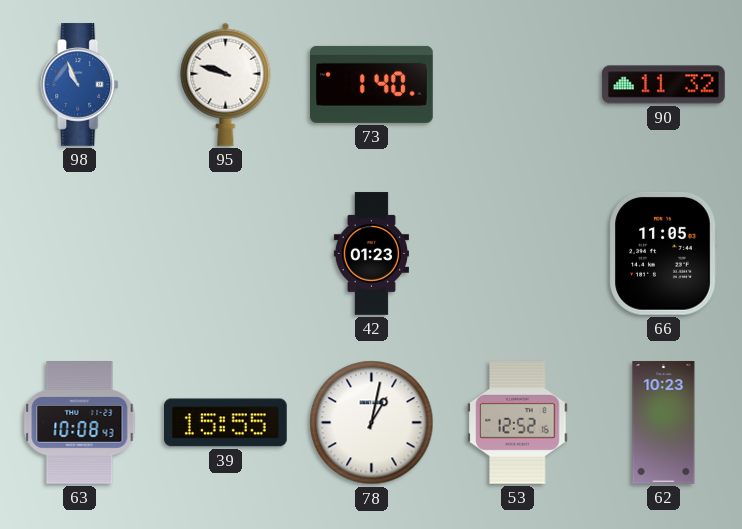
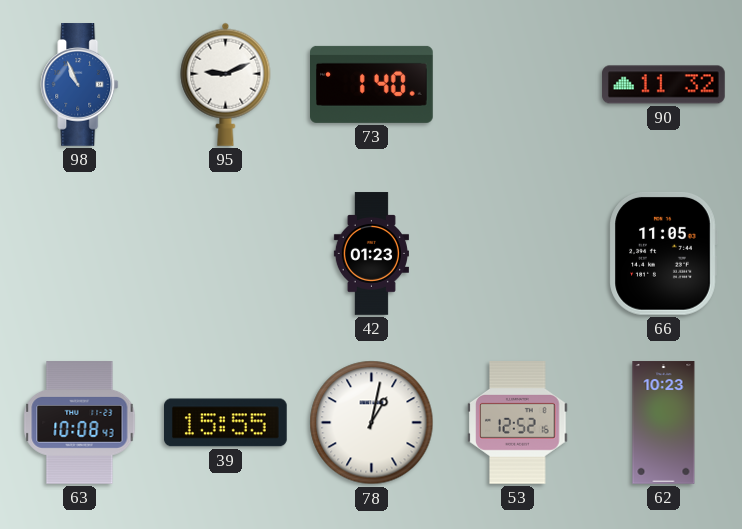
95: 9:48 -> 9:11 (226, 84)
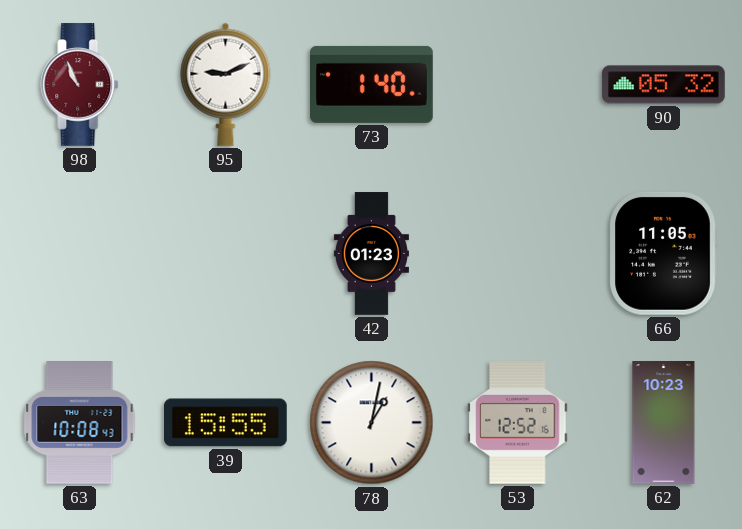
98 dial: blue -> burgundy (80, 85)
90: 11:32 -> 05:32 (664, 85)
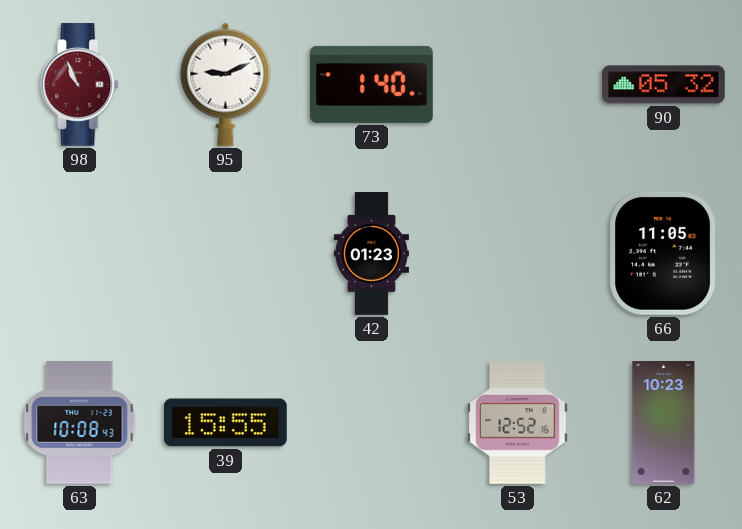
78: 1:02 -> none (372, 423)
